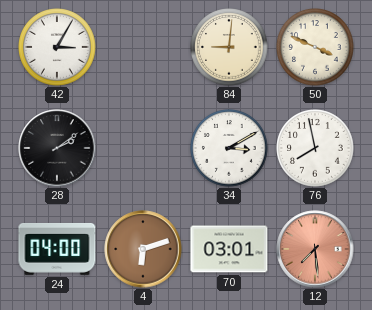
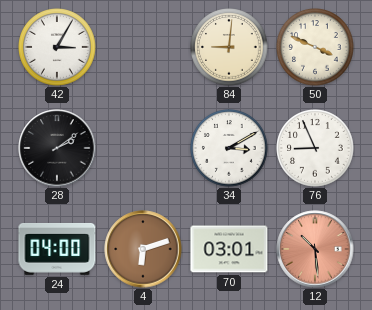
76: 7:58 -> 8:56 (315, 148)
12: 7:29 -> 10:29 (315, 249)
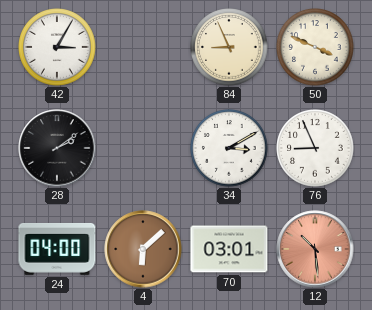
84: 9:01 -> 8:56 (229, 47)
4: 6:12 -> 6:08 (143, 249)
